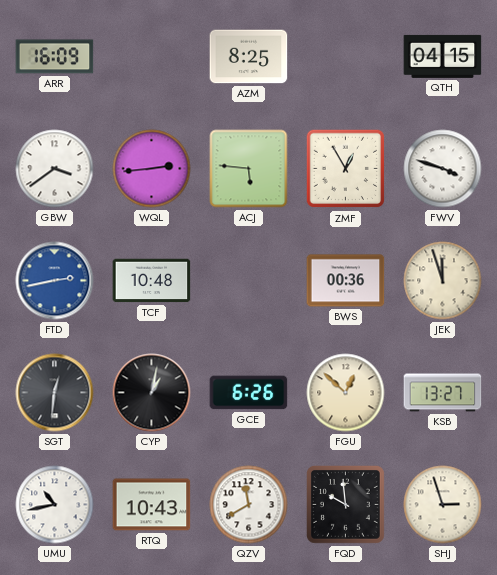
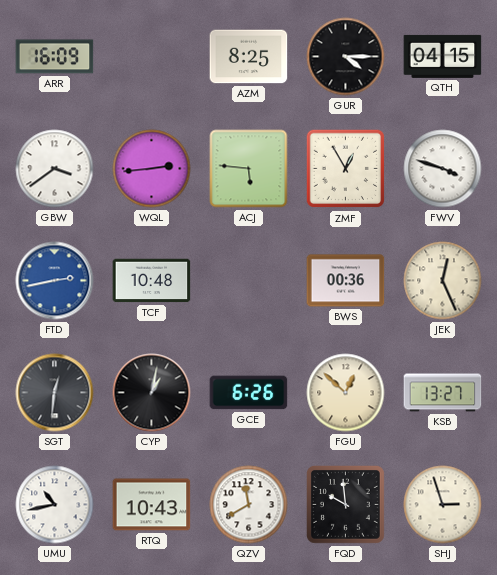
GUR: none -> 4:15 (346, 57)
JEK: 11:57 -> 12:26 (443, 281)
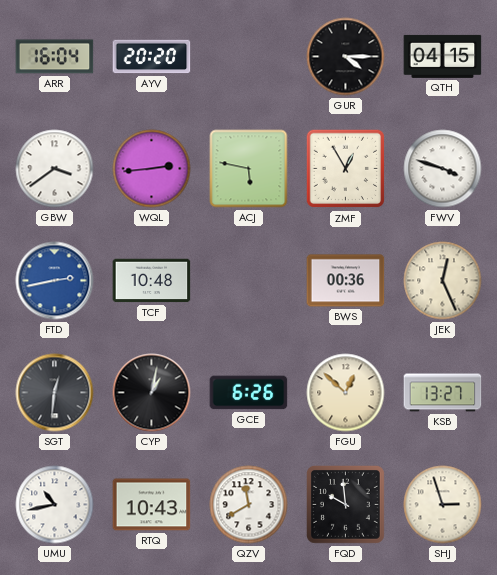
ARR: 16:09 -> 16:04 (55, 57)
AYV: none -> 20:20 (152, 57)
AZM: 8:25 -> none (249, 57)
ACJ: 5:46 -> 5:47 (249, 169)
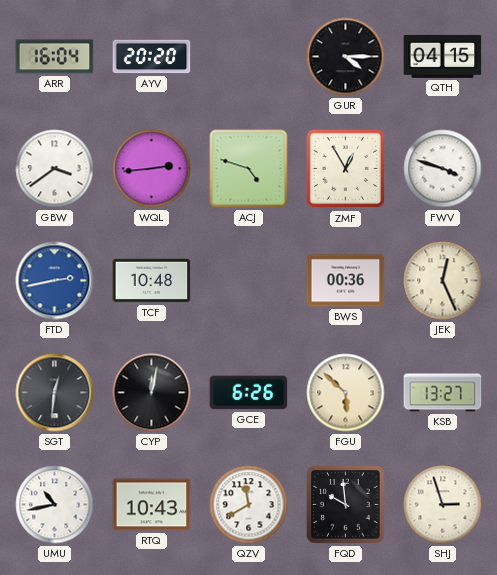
ACJ: 5:47 -> 4:48 (249, 169)
CYP: 1:02 -> 12:02 (152, 393)
FGU: 12:52 -> 5:52 (346, 393)
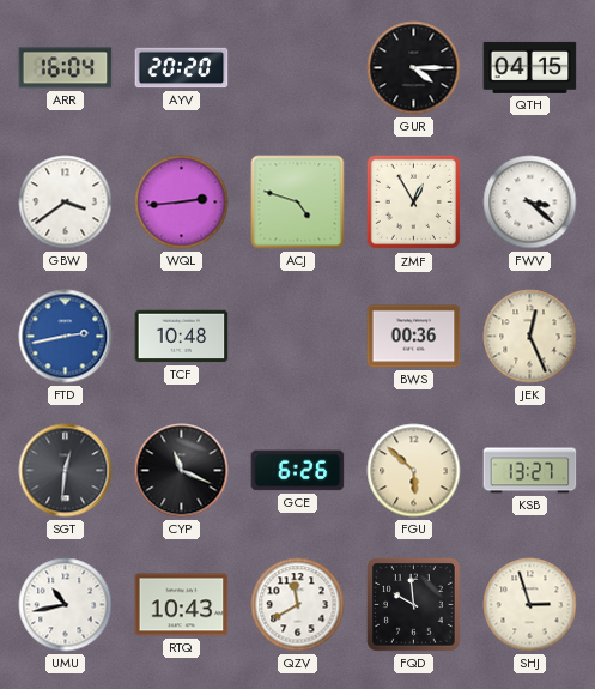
FWV: 3:48 -> 3:22 (530, 203)
CYP: 12:02 -> 11:19 (182, 471)
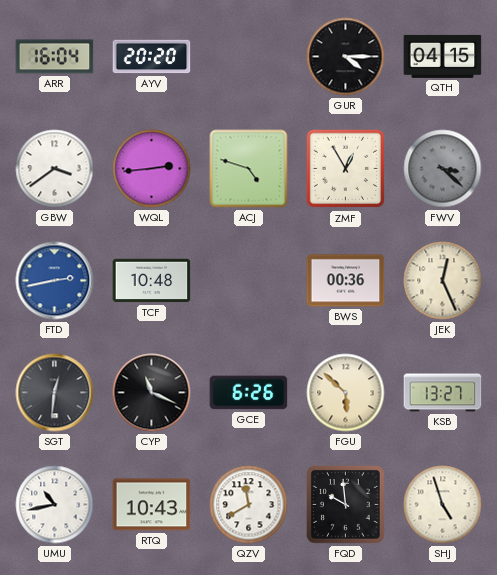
FWV dial: white -> grey (443, 169)
SHJ: 2:57 -> 4:57 (443, 505)
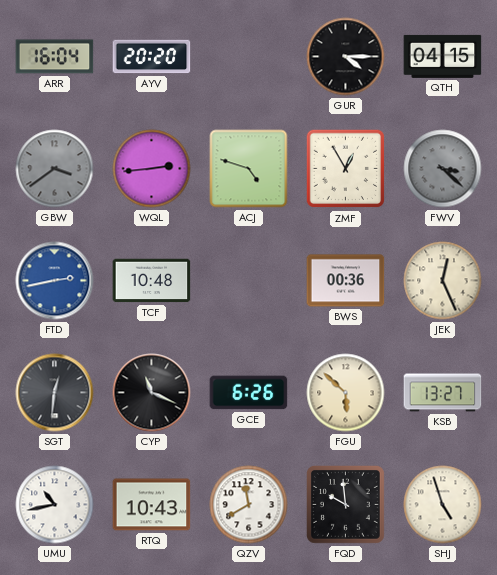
GBW dial: white -> grey (55, 169)
